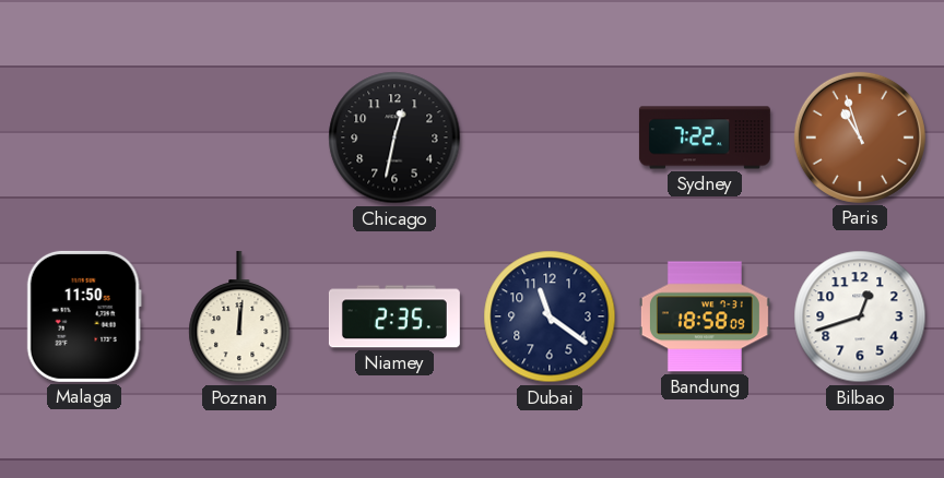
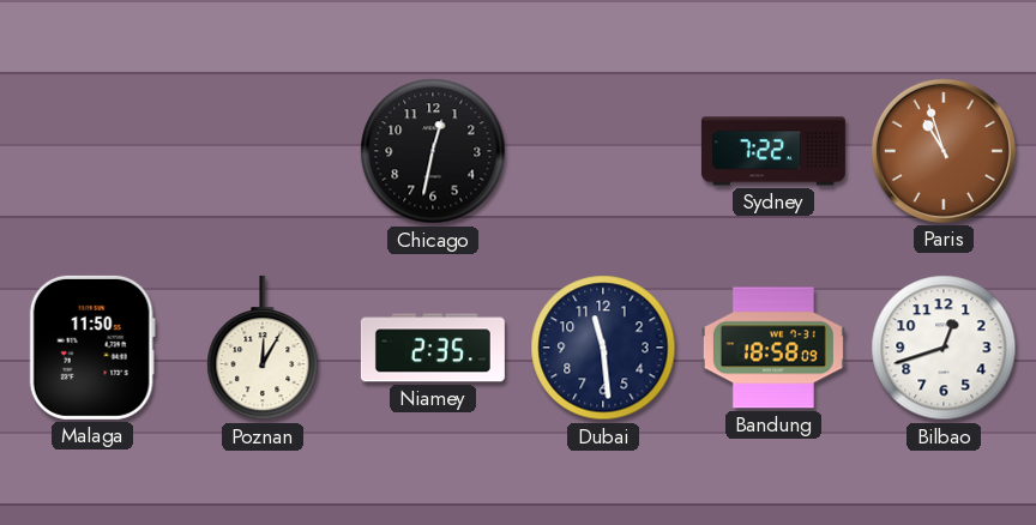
Poznan: 12:01 -> 12:05 (263, 348)
Dubai: 11:21 -> 11:29 (603, 348)
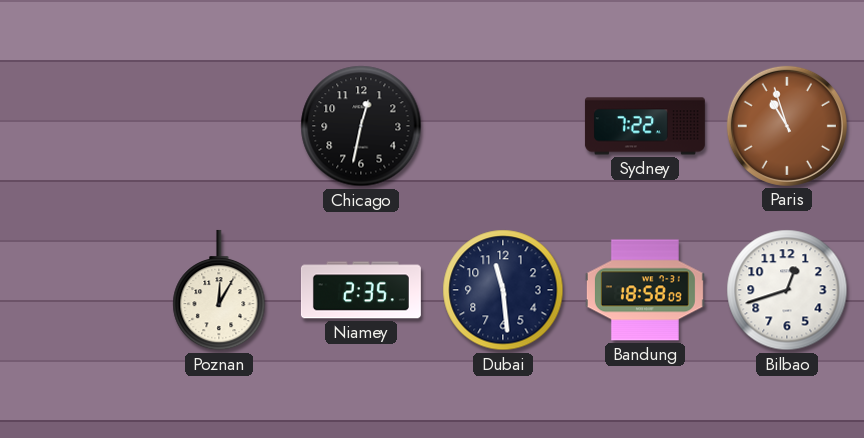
Malaga: 11:50 -> none (92, 348)
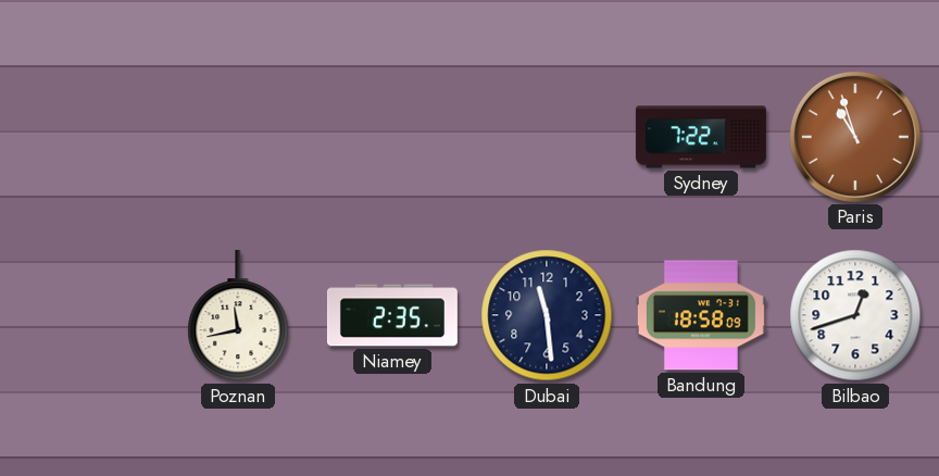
Chicago: 12:32 -> none (361, 126)
Poznan: 12:05 -> 11:43 (238, 315)
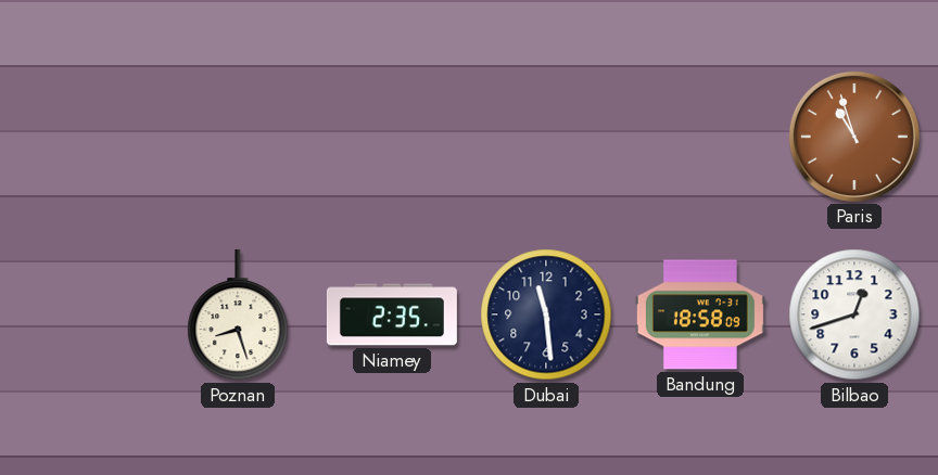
Sydney: 7:22 -> none (701, 137)
Poznan: 11:43 -> 8:27 (238, 314)
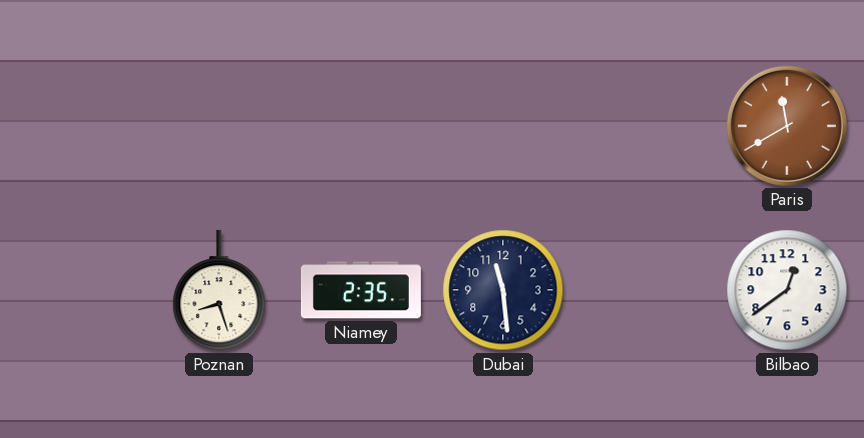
Paris: 10:57 -> 11:40 (787, 126)
Bandung: 18:58 -> none (700, 314)
Bilbao: 12:42 -> 12:39 (787, 290)
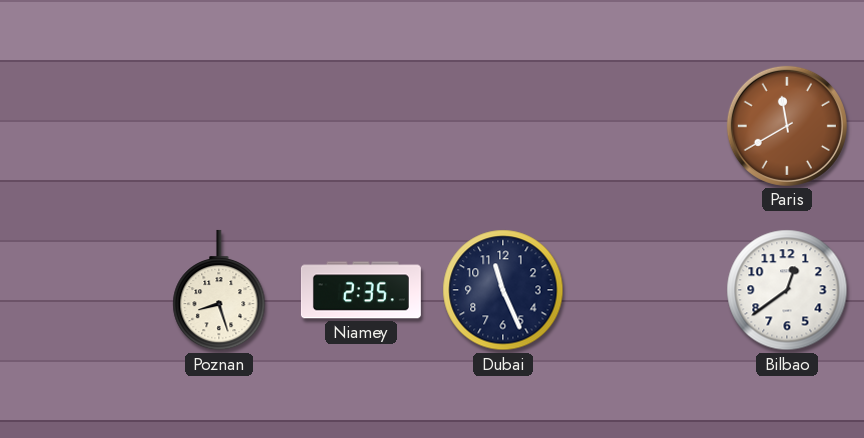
Dubai: 11:29 -> 11:26 (503, 290)
